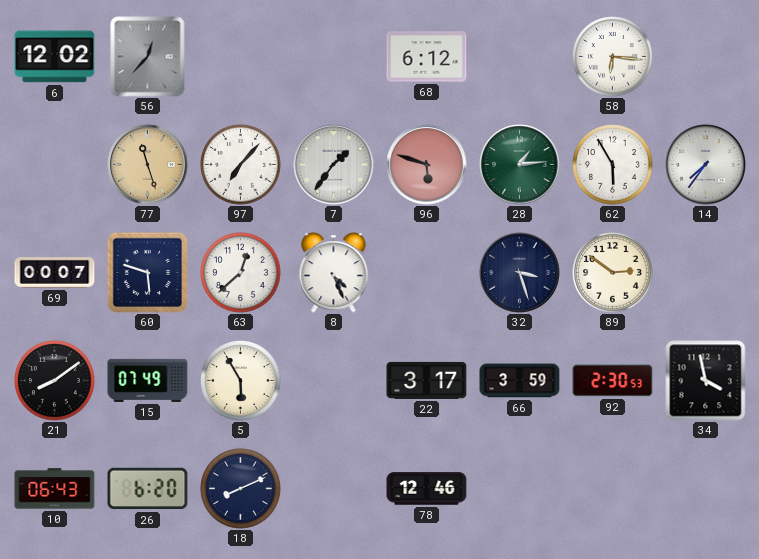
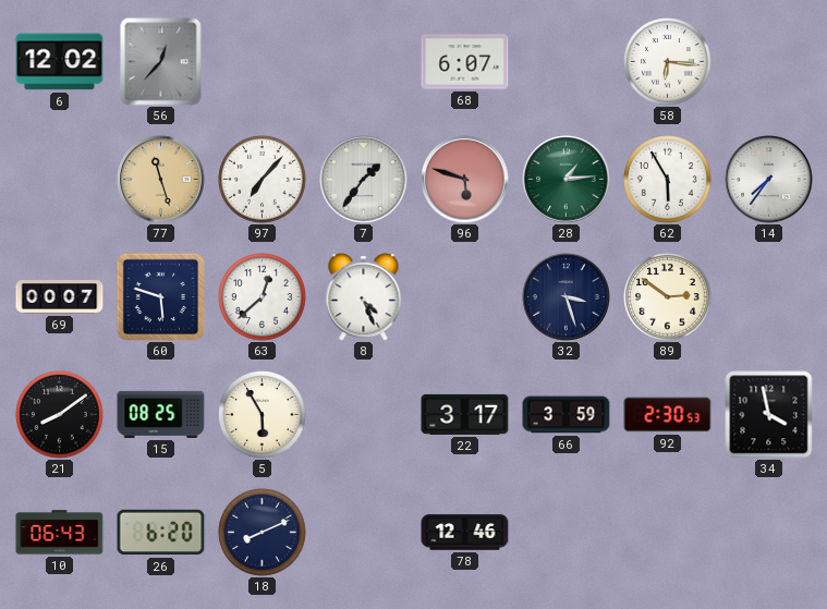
68: 6:12 -> 6:07 (465, 62)
15: 07:49 -> 08:25 (161, 414)
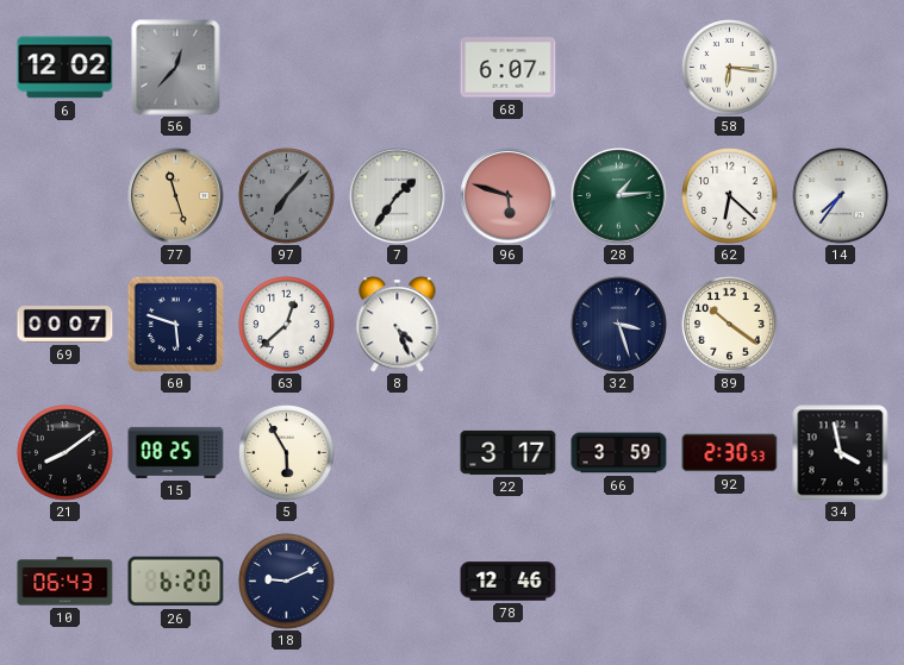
97 dial: white -> grey (287, 196)
62: 5:55 -> 6:22 (730, 196)
89: 2:51 -> 10:21 (730, 325)
18: 8:11 -> 9:11 (287, 582)
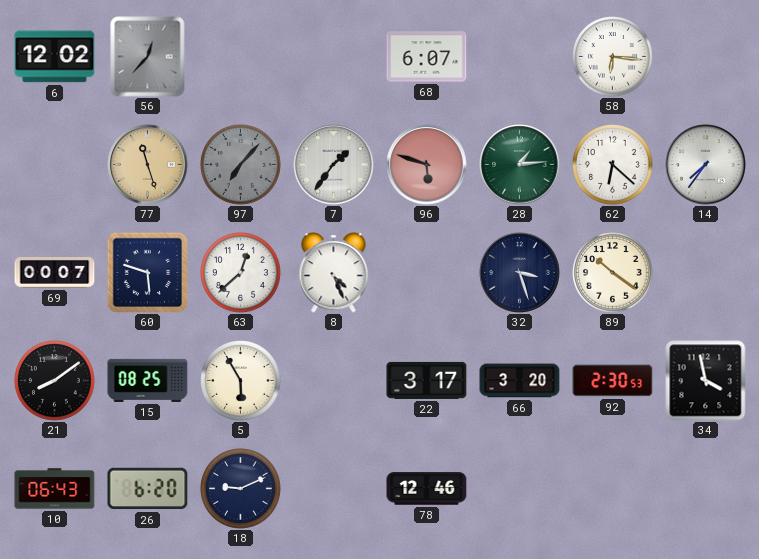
66: 3:59 -> 3:20 (520, 381)
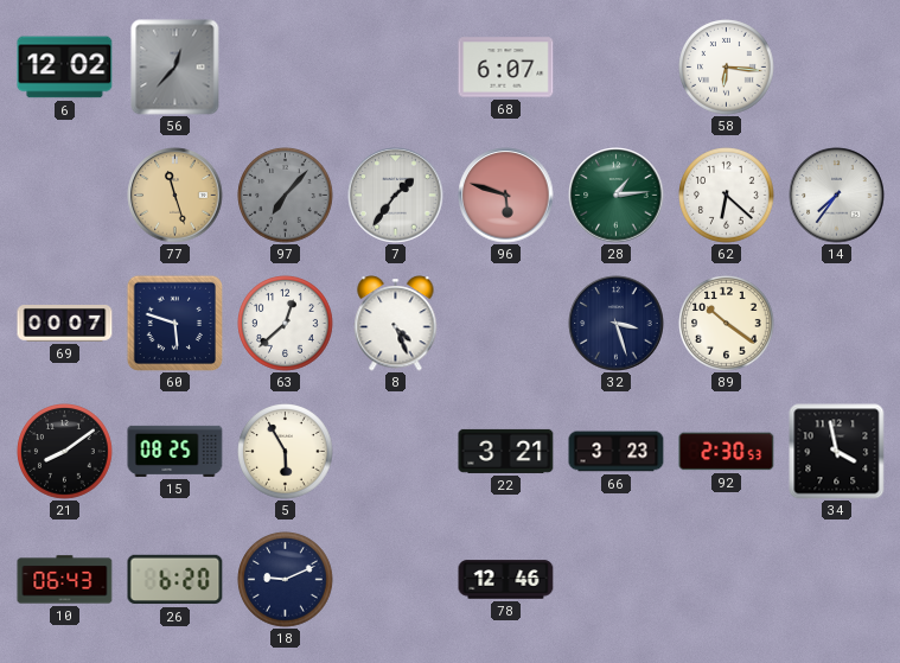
22: 3:17 -> 3:21 (506, 451)
66: 3:20 -> 3:23 (617, 452)
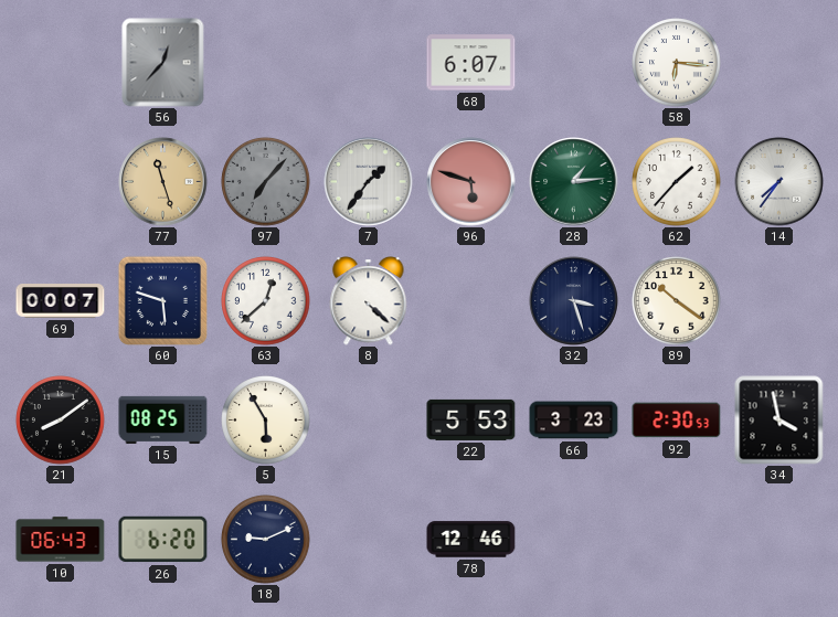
6: 12:02 -> none (65, 68)
62: 6:22 -> 1:37 (677, 182)
8: 4:26 -> 4:22 (369, 301)
22: 3:21 -> 5:53 (471, 419)
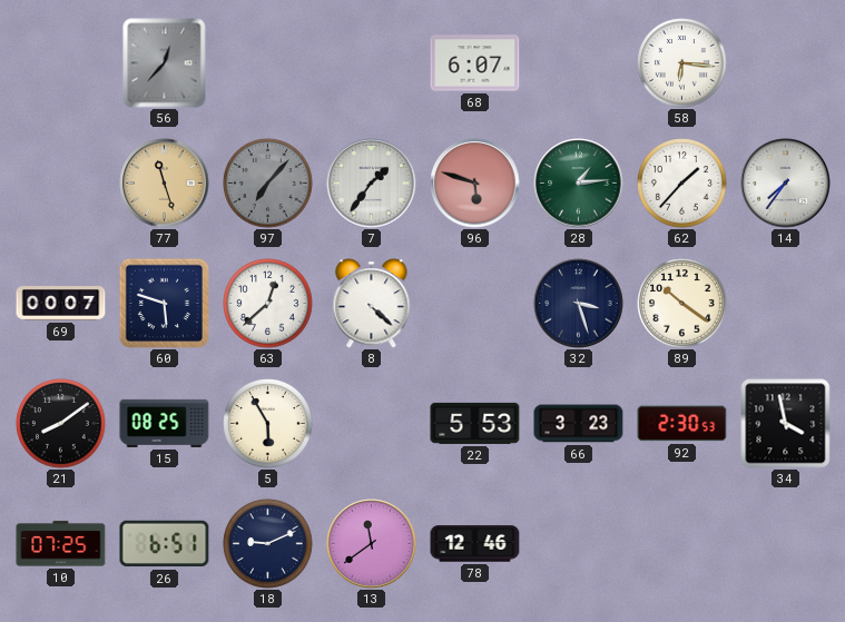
10: 06:43 -> 07:25 (61, 544)
26: 6:20 -> 6:51 (165, 544)
13: none -> 11:39 (372, 544)
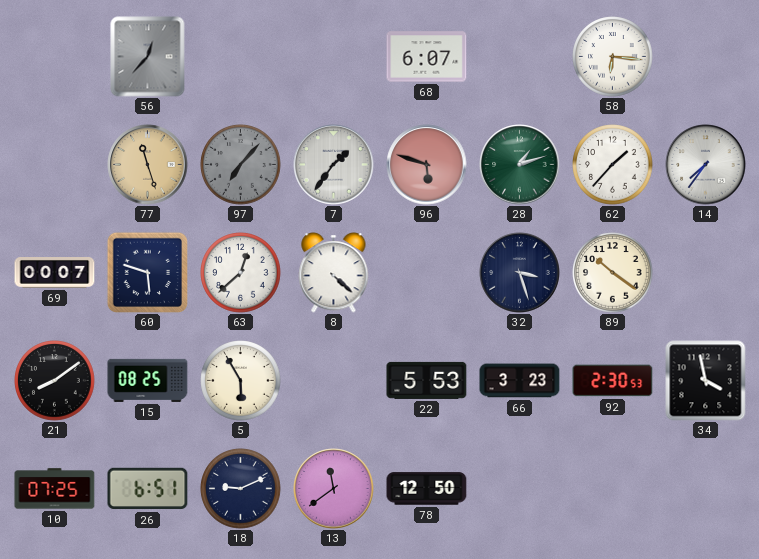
28: 1:14 -> 1:12 (520, 165)
78: 12:46 -> 12:50 (427, 489)
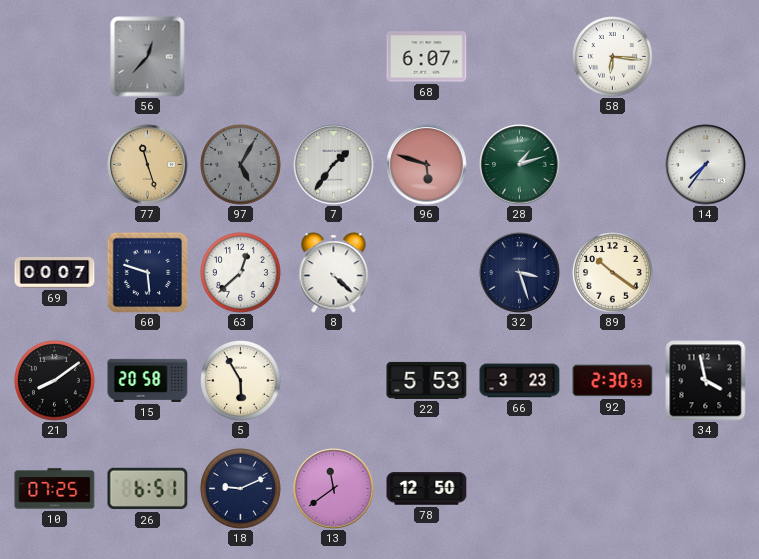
97: 7:07 -> 5:05 (241, 165)
62: 1:37 -> none (613, 165)
15: 08:25 -> 20:58 (148, 380)
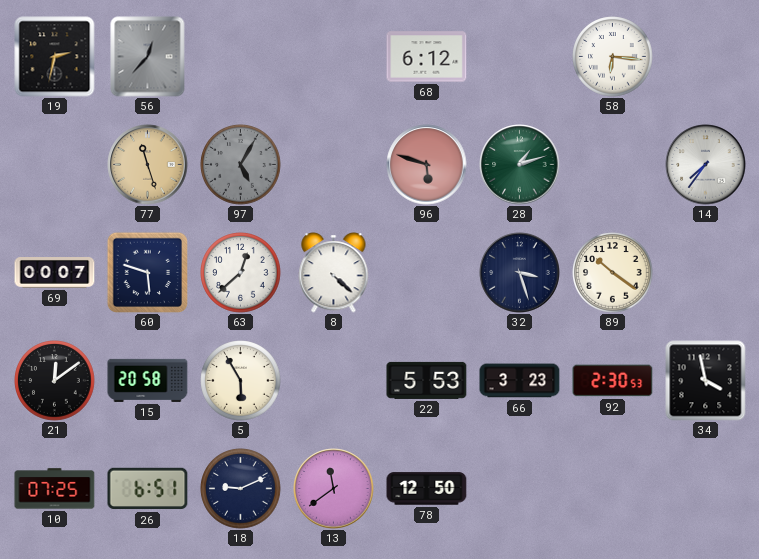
19: none -> 2:32 (55, 57)
68: 6:07 -> 6:12 (427, 57)
7: 1:36 -> none (334, 165)
21: 8:09 -> 12:09 (55, 381)
